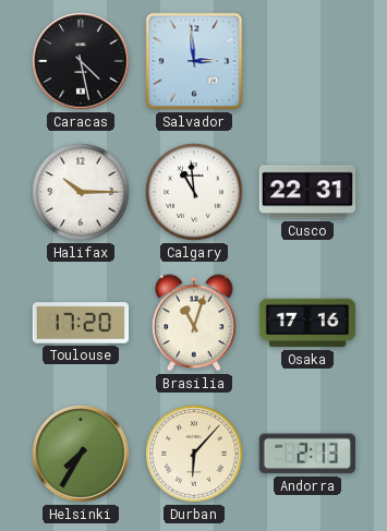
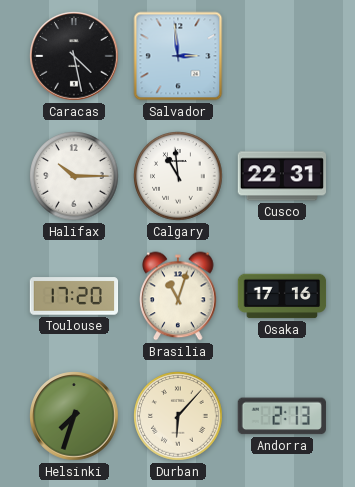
Helsinki: 7:35 -> 7:33 (74, 416)
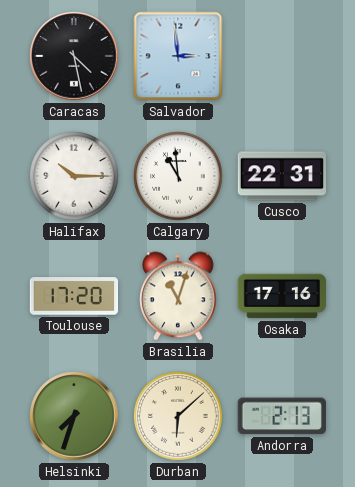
Durban: 6:07 -> 6:08 (178, 416)
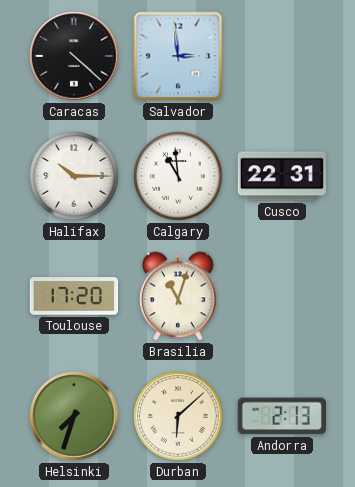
Caracas: 4:28 -> 4:22 (74, 56)
Osaka: 17:16 -> none (282, 296)
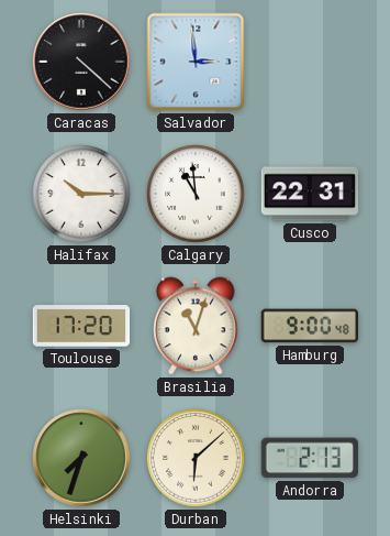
Hamburg: none -> 9:00 (309, 326)
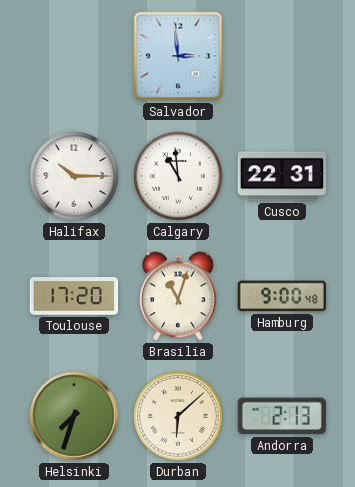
Caracas: 4:22 -> none (81, 62)
